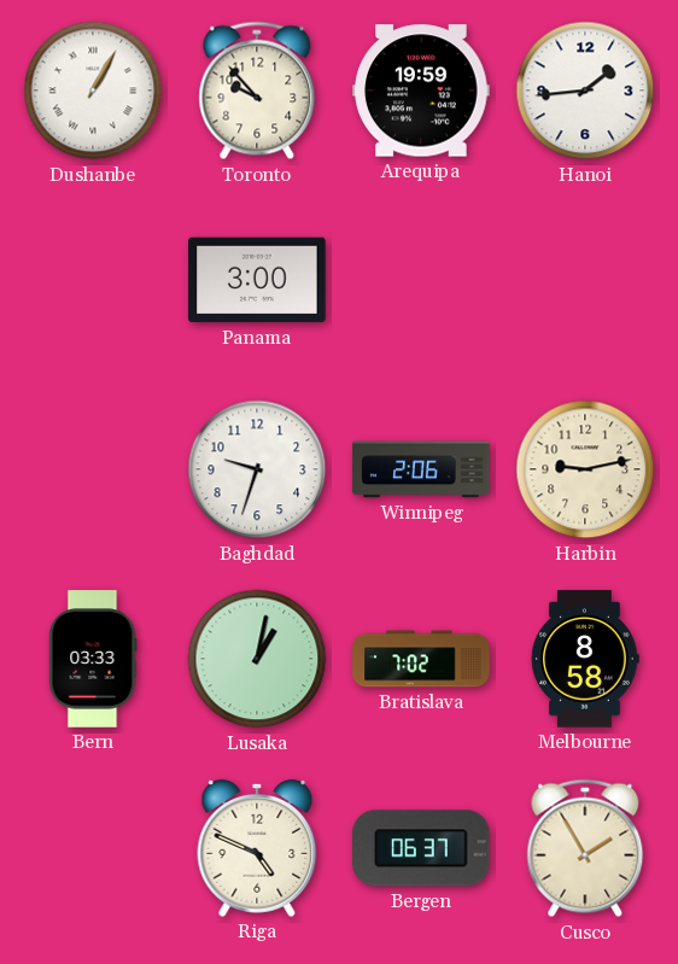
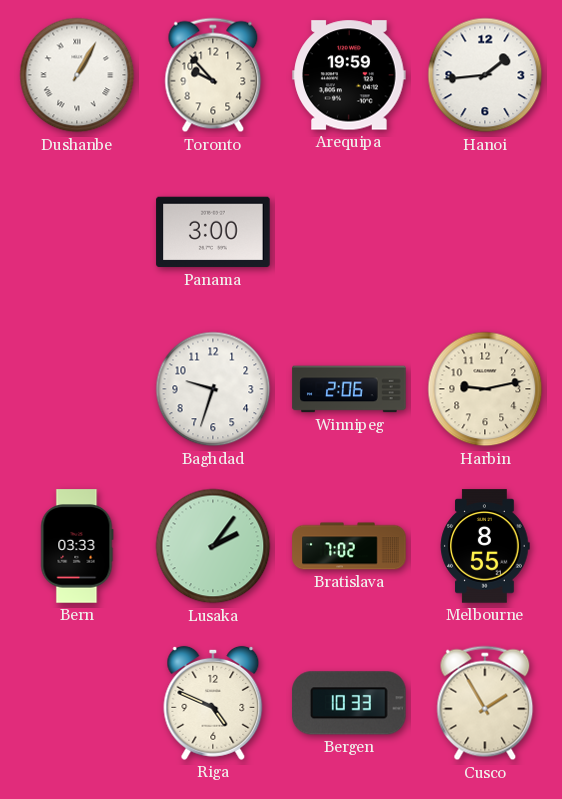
Lusaka: 1:02 -> 2:06 (213, 546)
Melbourne: 8:58 -> 8:55 (485, 546)
Bergen: 06:37 -> 10:33 (350, 703)
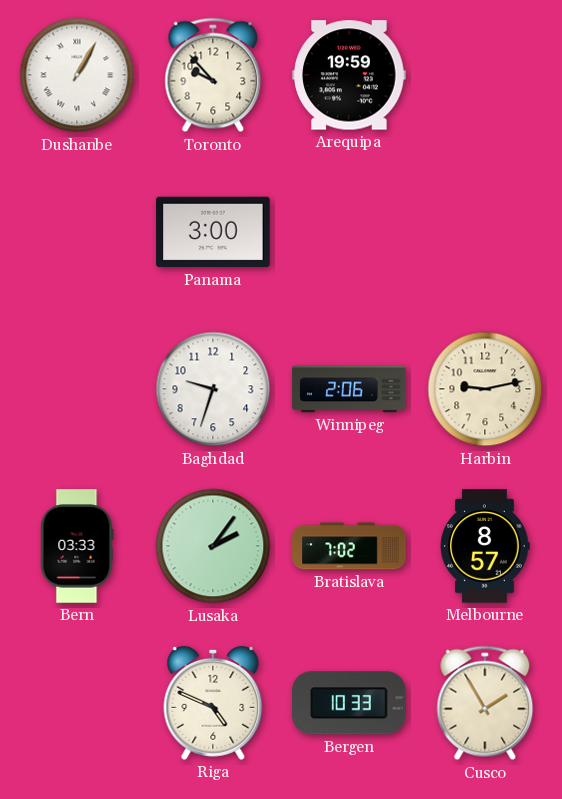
Hanoi: 1:44 -> none (485, 75)
Melbourne: 8:55 -> 8:57 (485, 546)
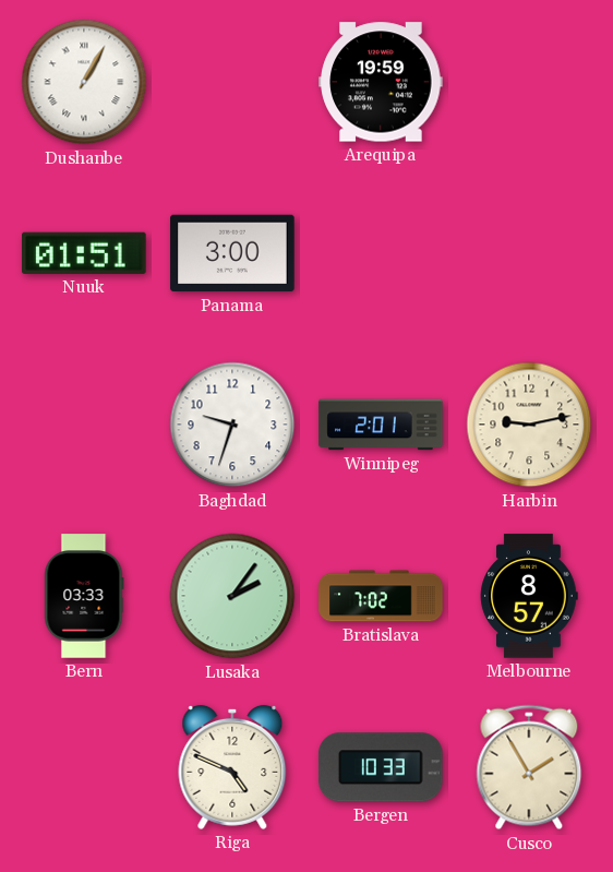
Toronto: 9:53 -> none (213, 75)
Nuuk: none -> 01:51 (84, 253)
Winnipeg: 2:06 -> 2:01 (381, 425)
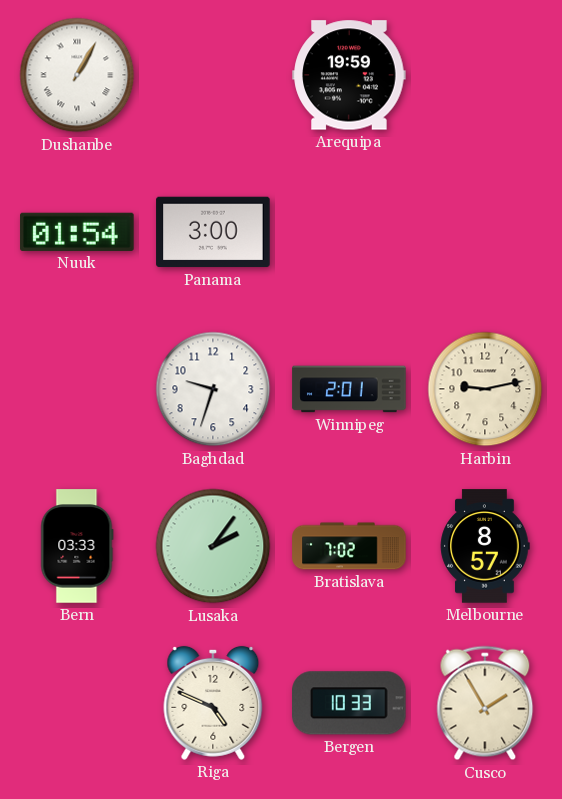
Nuuk: 01:51 -> 01:54 (77, 232)
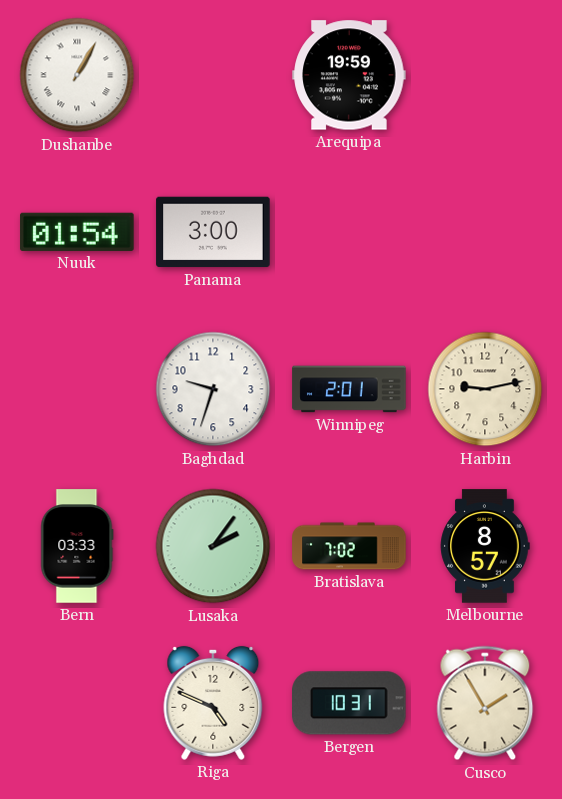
Bergen: 10:33 -> 10:31 (350, 703)
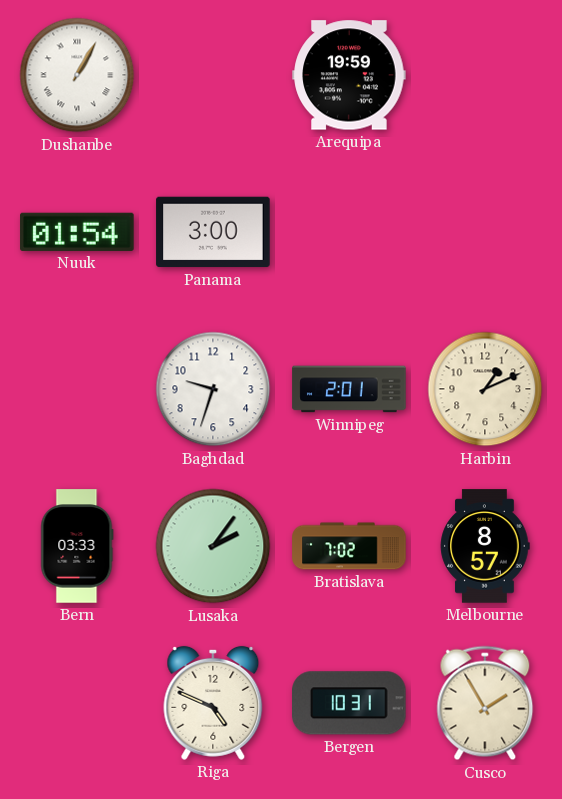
Harbin: 9:13 -> 1:11 (485, 389)
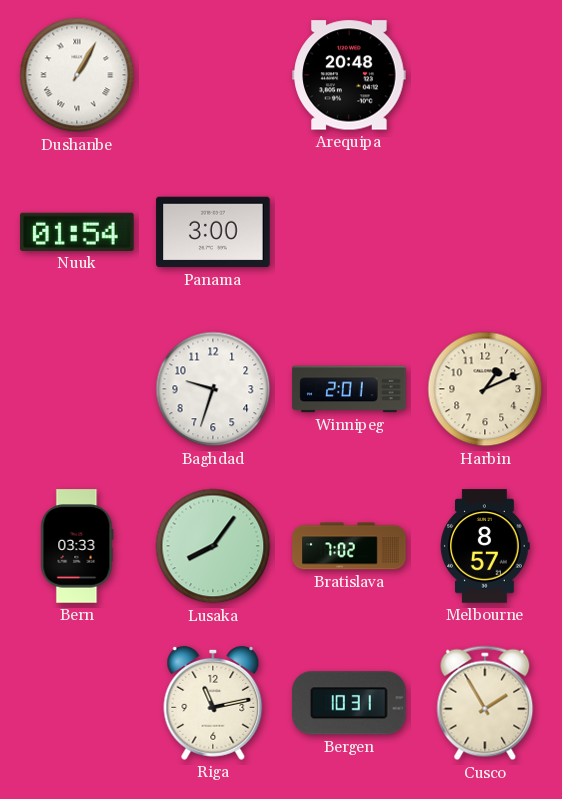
Arequipa: 19:59 -> 20:48 (349, 75)
Lusaka: 2:06 -> 8:06 (213, 546)
Riga: 4:49 -> 11:13 (213, 703)
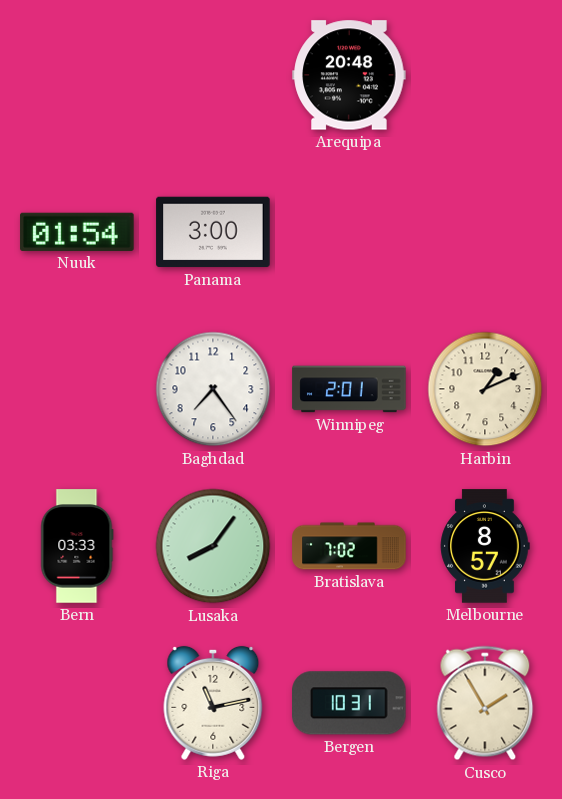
Dushanbe: 1:05 -> none (77, 75)
Baghdad: 9:33 -> 7:24 (213, 389)
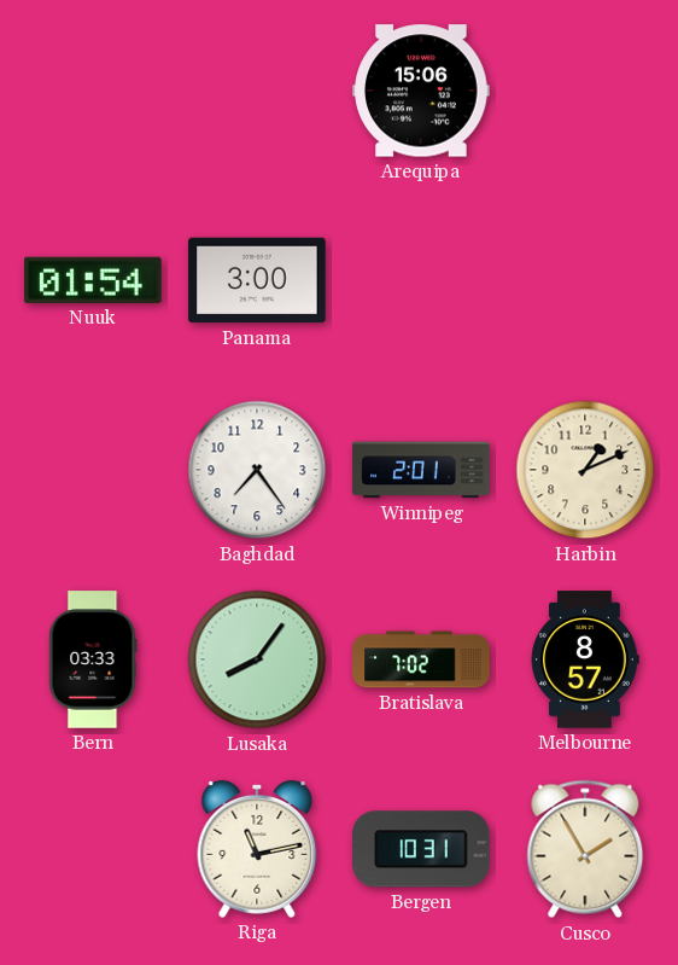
Arequipa: 20:48 -> 15:06 (421, 91)
